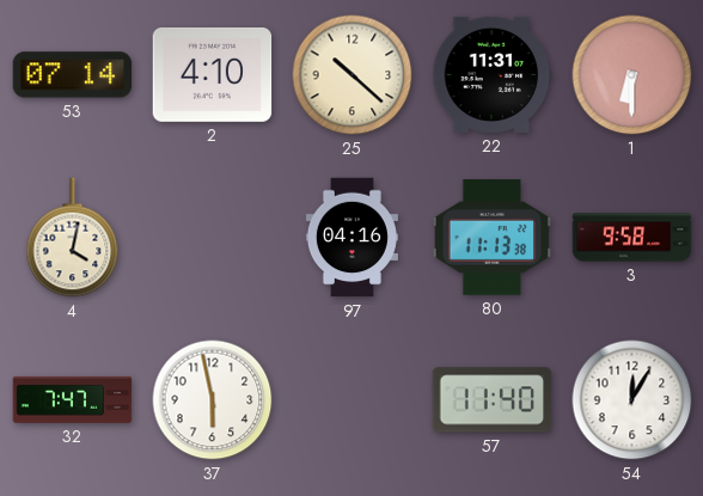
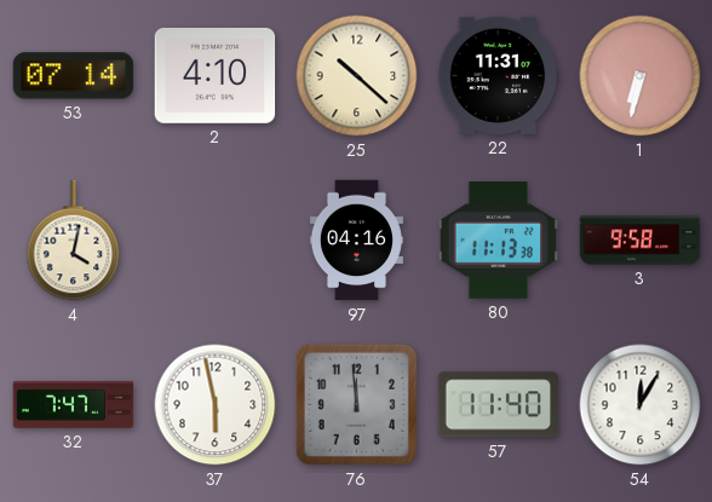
1: 6:30 -> 6:32 (641, 76)
76: none -> 11:59 (356, 404)
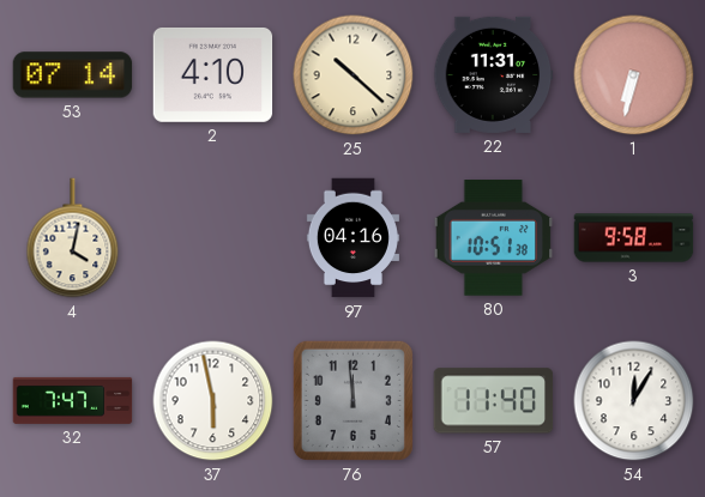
80: 11:13 -> 10:51 (494, 238)
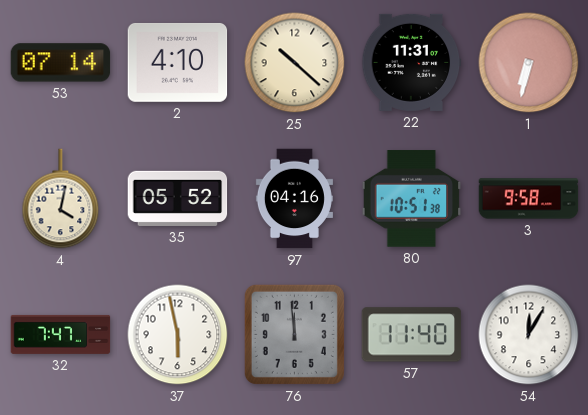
35: none -> 05:52 (178, 198)
